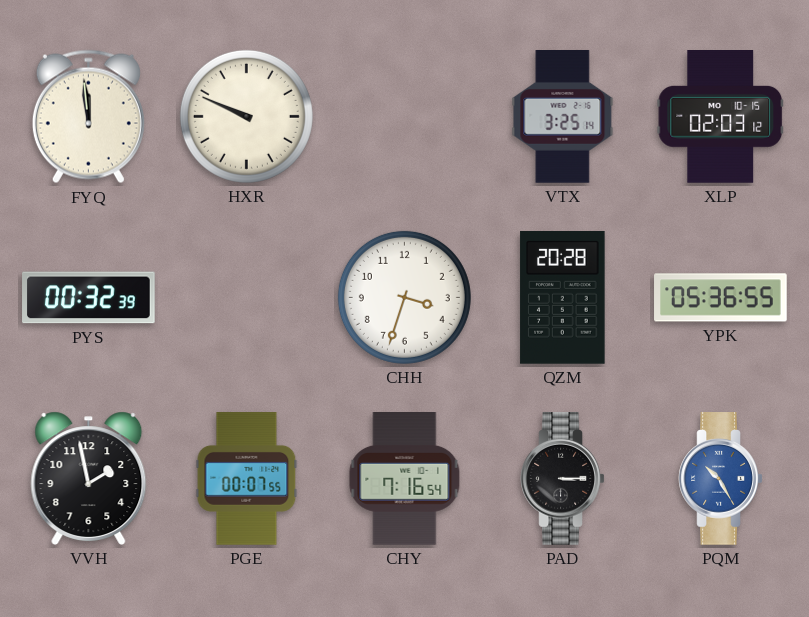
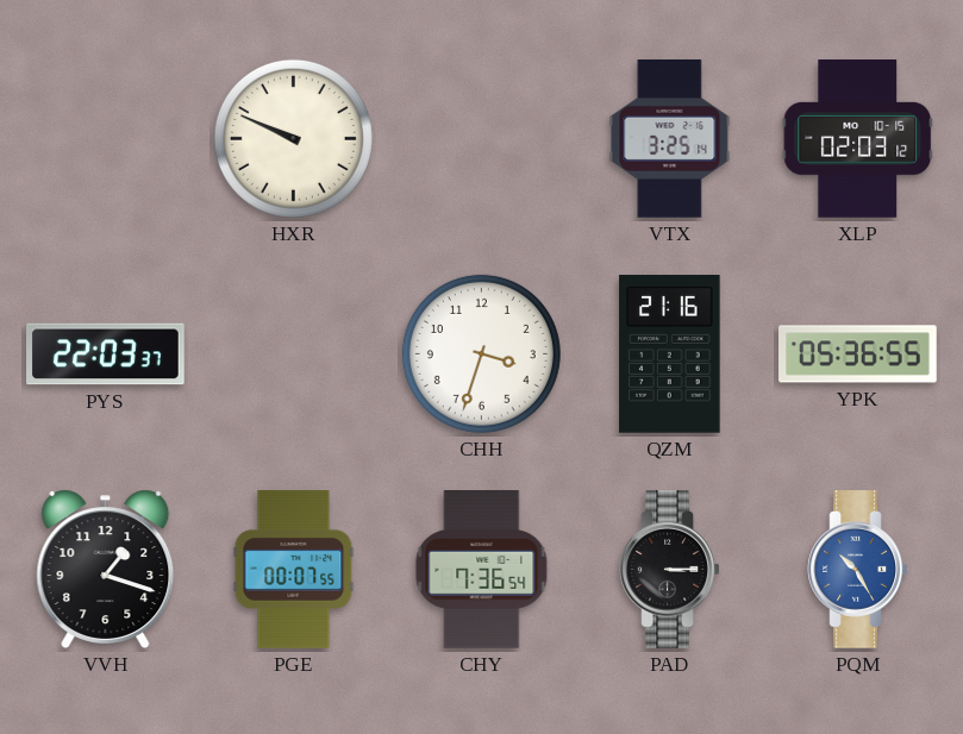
FYQ: 11:59 -> none (88, 117)
PYS: 00:32 -> 22:03 (106, 355)
QZM: 20:28 -> 21:16 (670, 355)
VVH: 1:58 -> 1:18 (106, 569)
CHY: 7:16 -> 7:36 (482, 570)
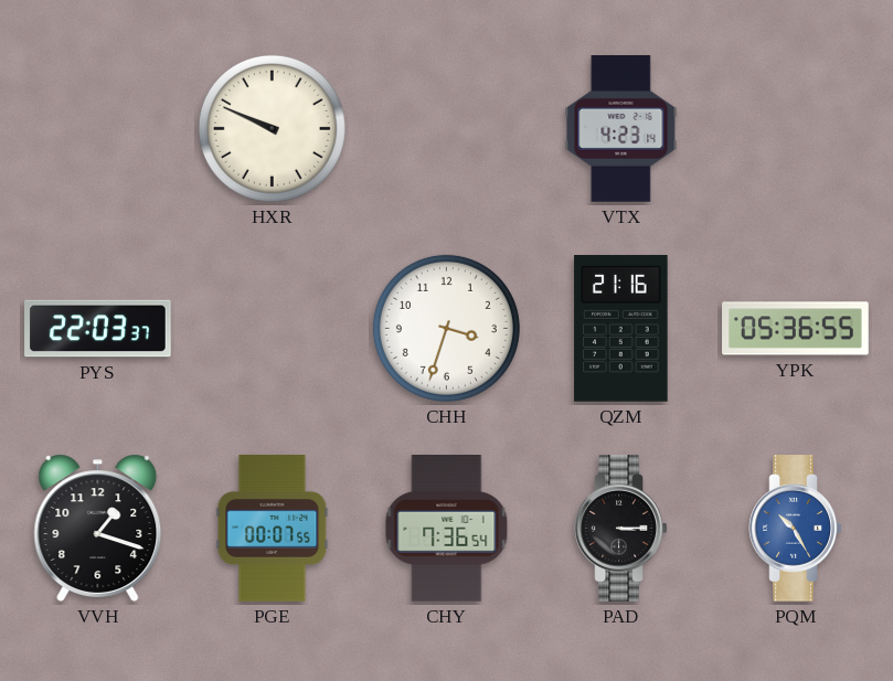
VTX: 3:25 -> 4:23 (621, 129)
XLP: 02:03 -> none (858, 139)
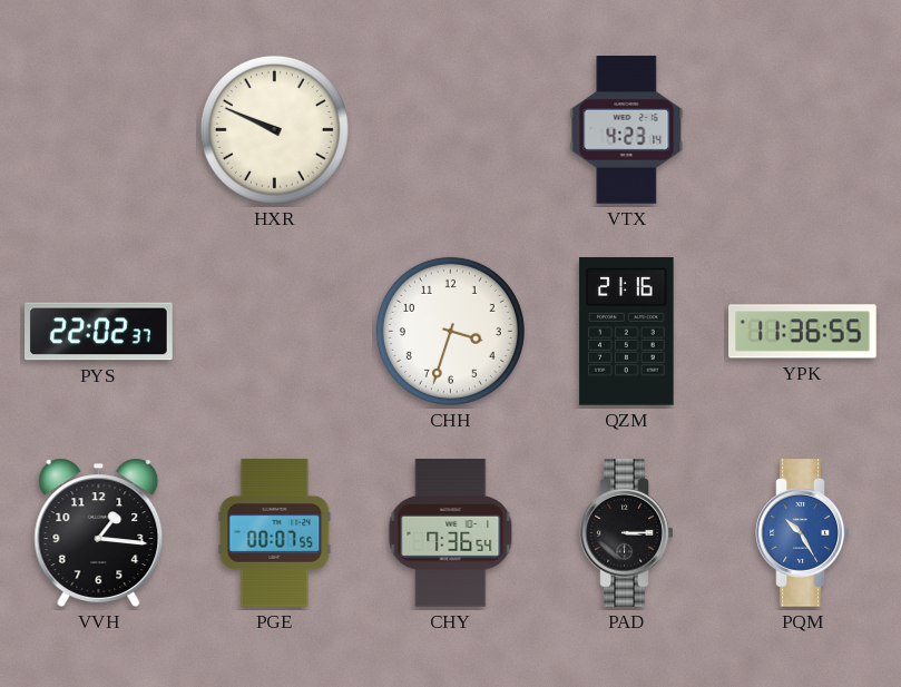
PYS: 22:03 -> 22:02 (99, 332)
YPK: 05:36 -> 11:36 (803, 332)
VVH: 1:18 -> 1:16 (99, 532)
